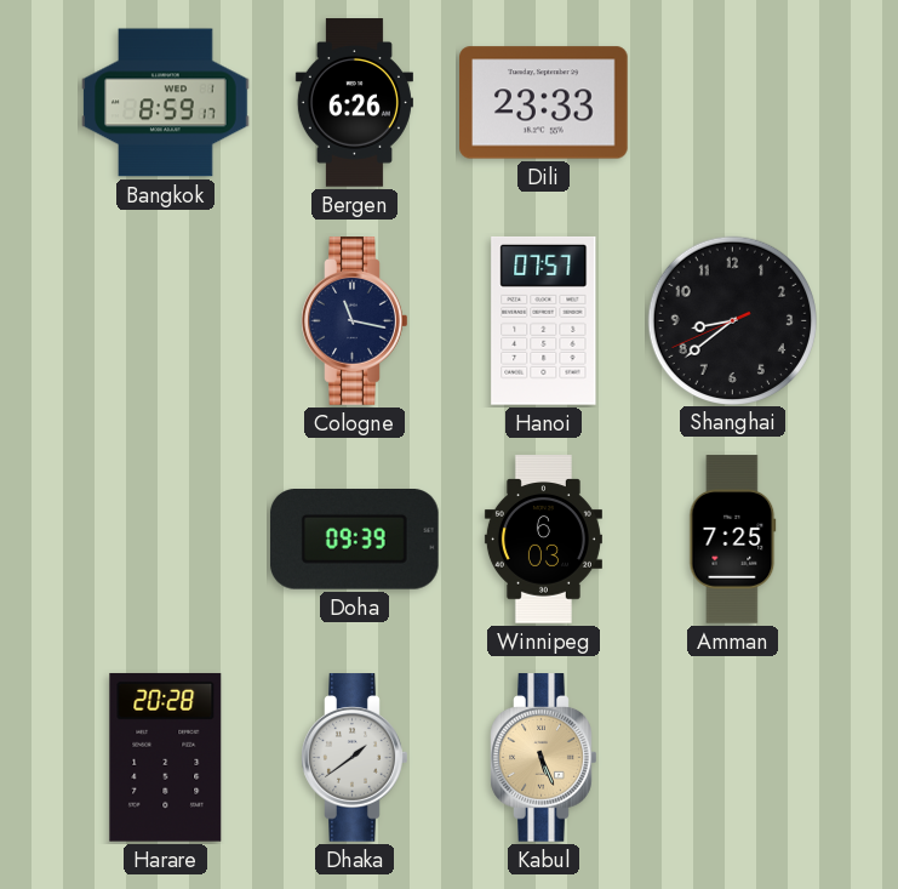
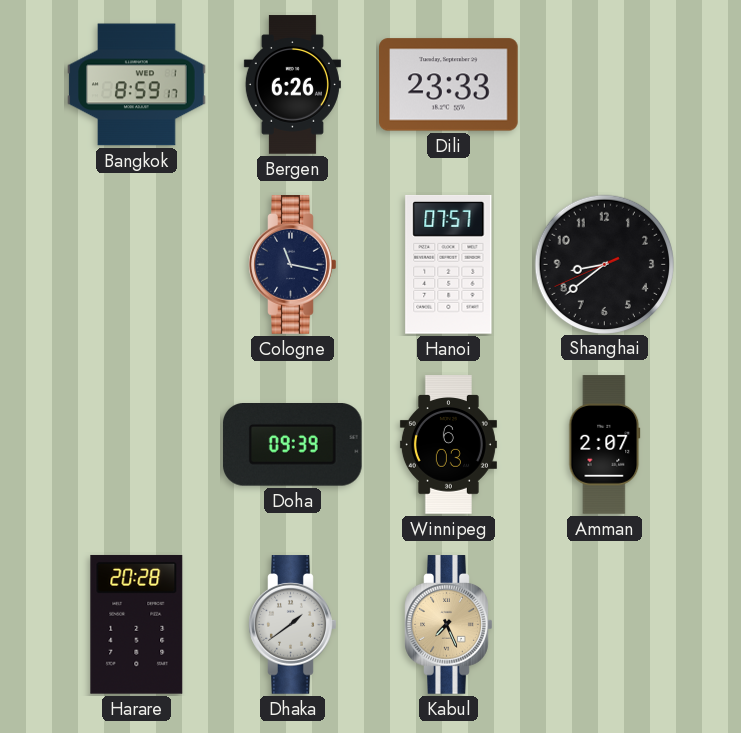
Amman: 7:25 -> 2:07 (605, 445)
Kabul: 5:26 -> 7:26 (449, 625)
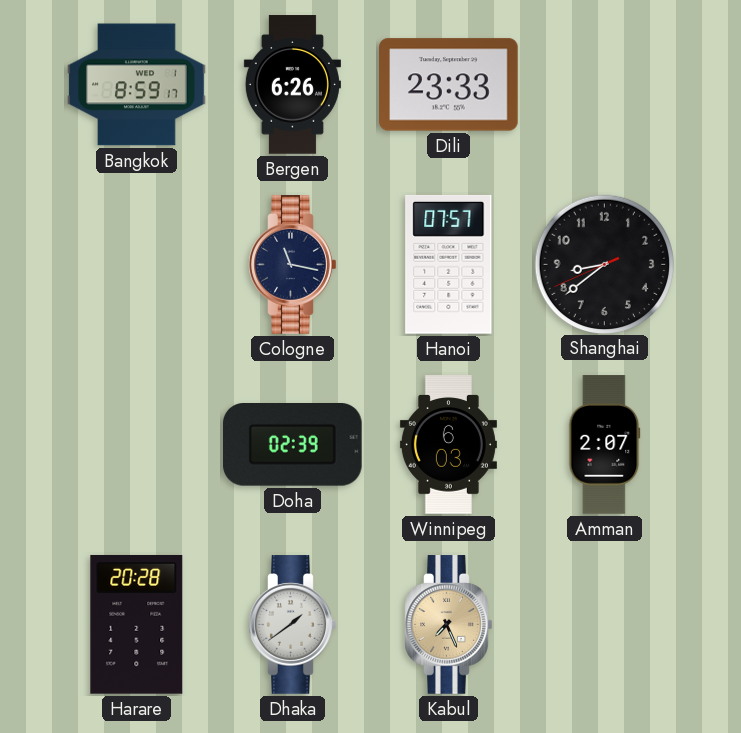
Doha: 09:39 -> 02:39 (292, 445)
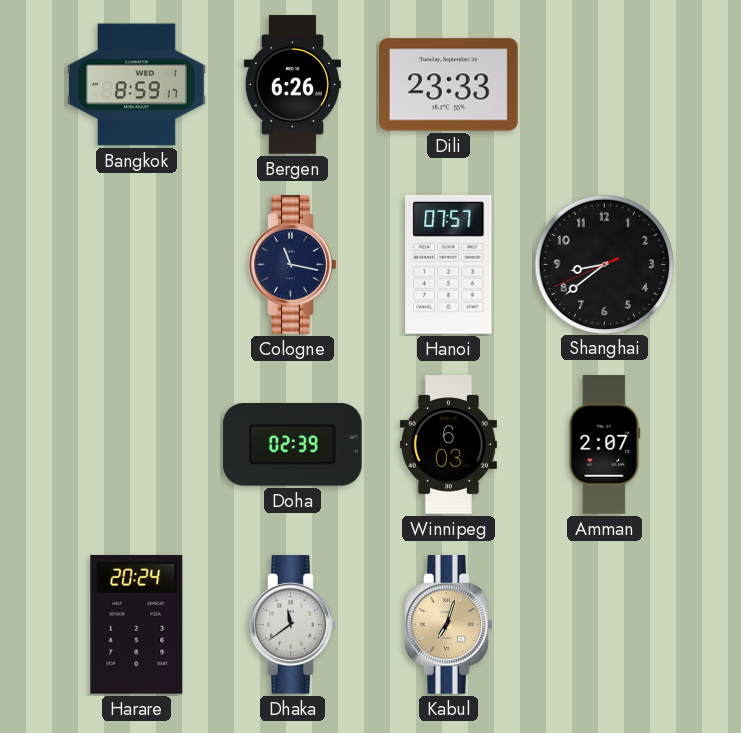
Harare: 20:28 -> 20:24 (137, 624)
Dhaka: 1:39 -> 11:39 (293, 625)
Kabul: 7:26 -> 7:03 (449, 625)
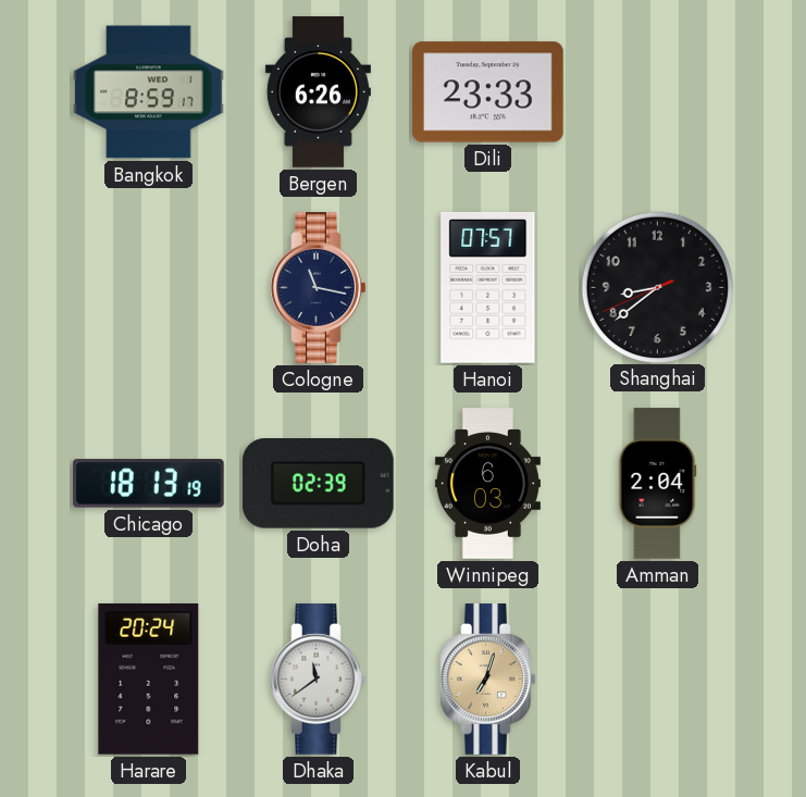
Chicago: none -> 18:13 (148, 484)
Amman: 2:07 -> 2:04 (658, 484)
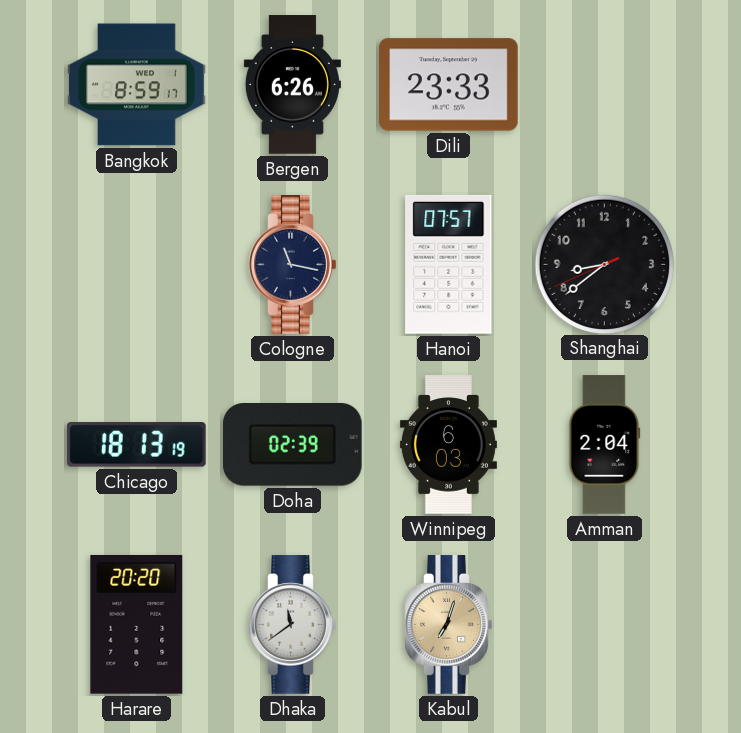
Harare: 20:24 -> 20:20 (137, 624)
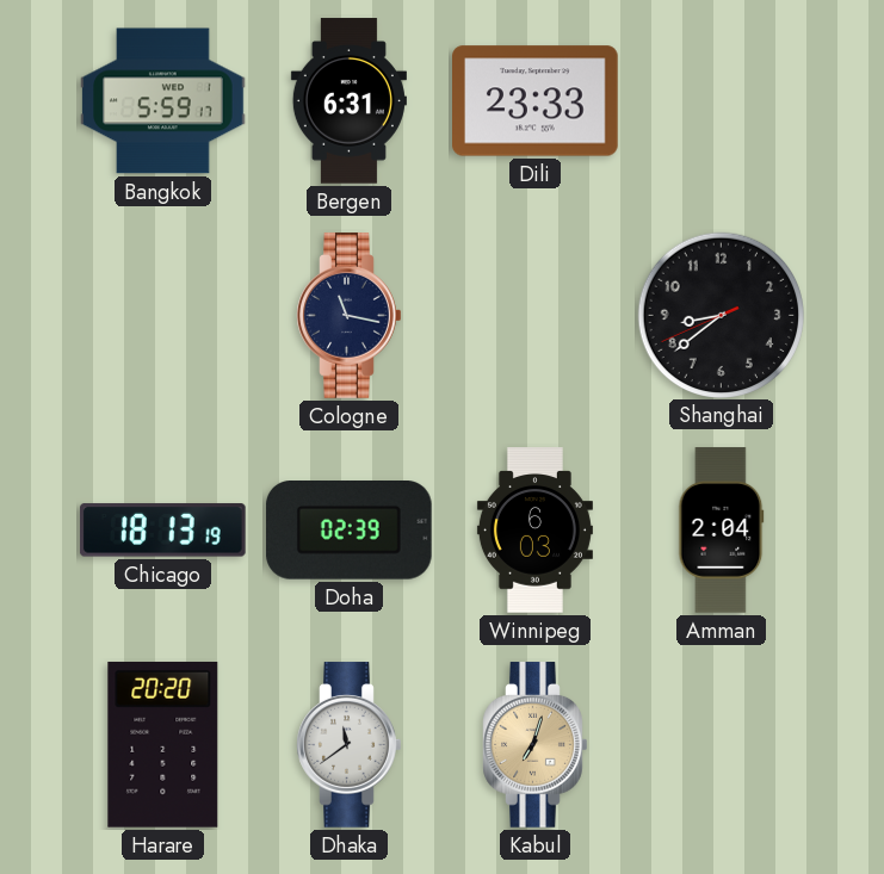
Bangkok: 8:59 -> 5:59 (163, 101)
Bergen: 6:26 -> 6:31 (348, 101)
Hanoi: 07:57 -> none (449, 265)
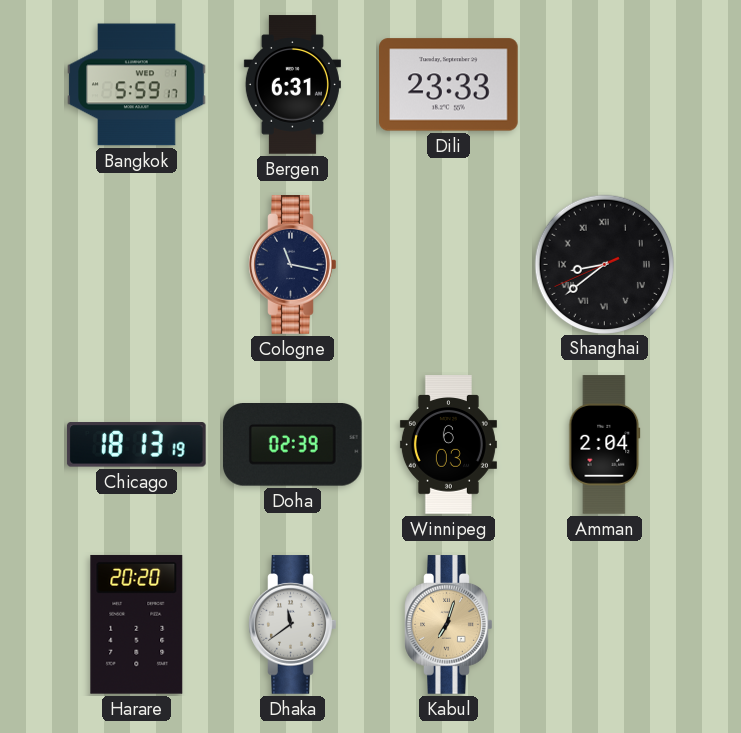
Shanghai numerals: Arabic -> Roman (604, 264)
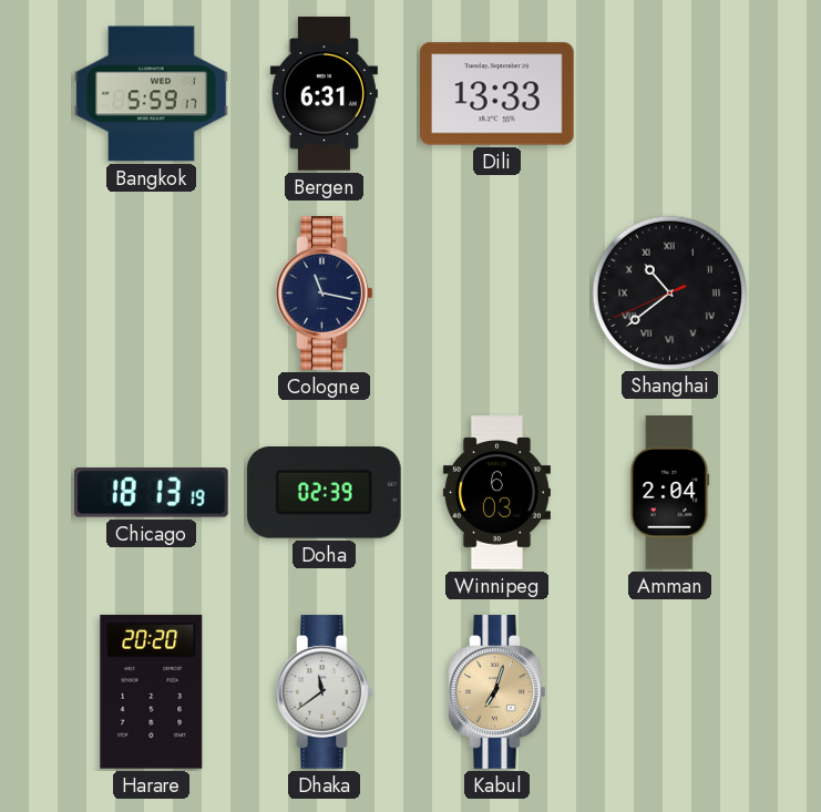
Dili: 23:33 -> 13:33 (497, 94)
Shanghai: 8:38 -> 10:38 (669, 292)
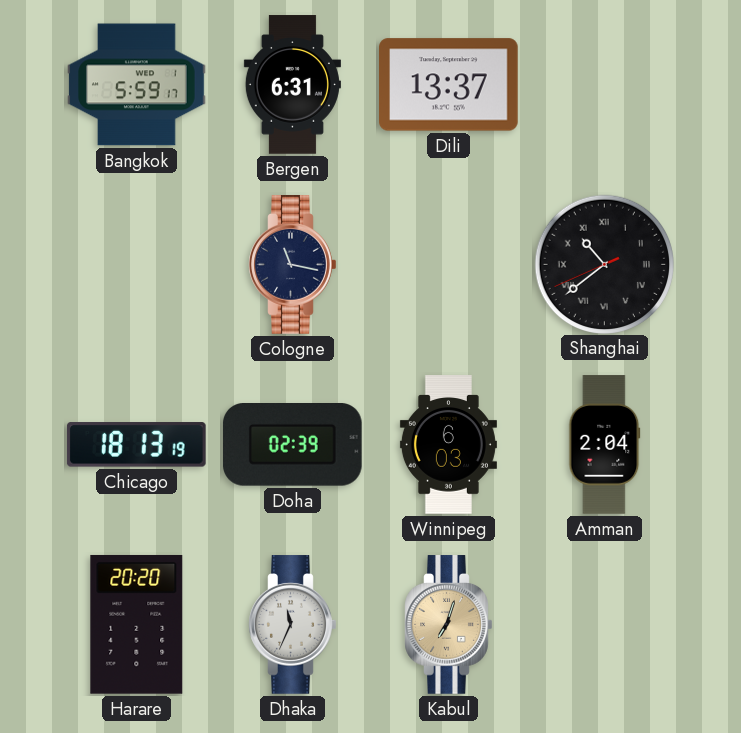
Dili: 13:33 -> 13:37 (449, 85)
Dhaka: 11:39 -> 11:34 (293, 625)
